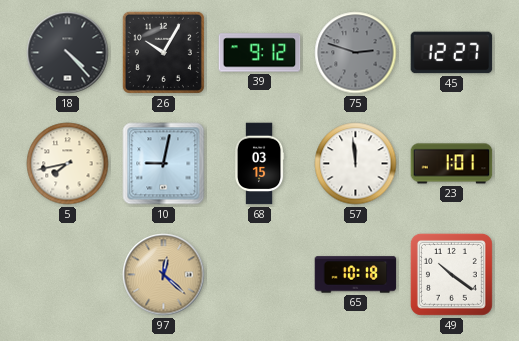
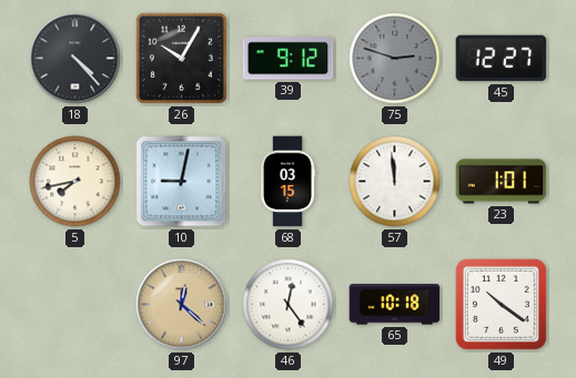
46: none -> 12:24 (289, 305)
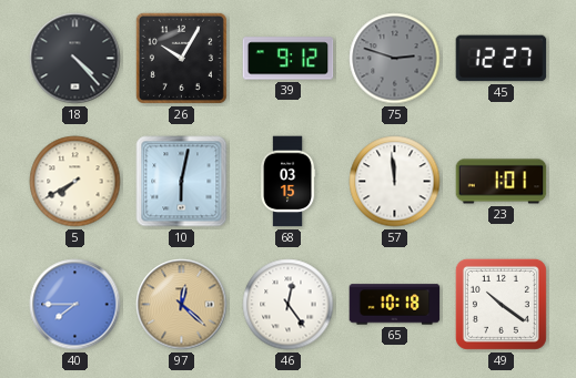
5: 7:43 -> 7:40 (75, 182)
10: 9:02 -> 6:02 (182, 182)
40: none -> 7:45 (75, 305)
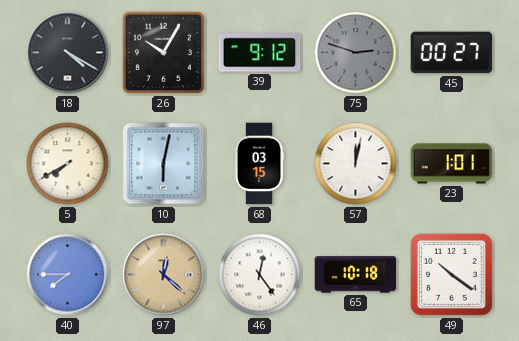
18: 4:23 -> 4:20 (68, 53)
45: 12:27 -> 00:27 (452, 53)
57: 11:59 -> 12:02 (356, 164)
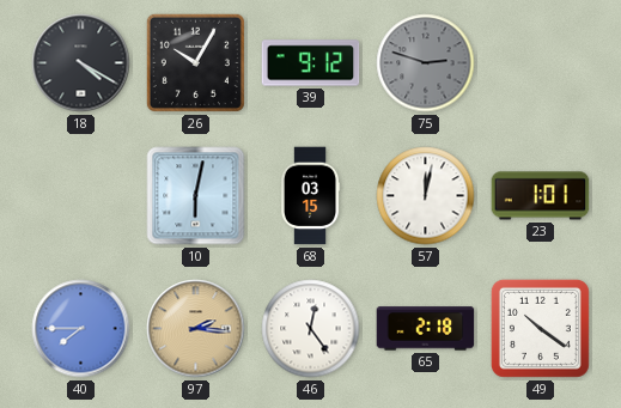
45: 00:27 -> none (452, 53)
5: 7:40 -> none (68, 164)
97: 12:22 -> 2:16 (196, 329)
65: 10:18 -> 2:18 (426, 329)
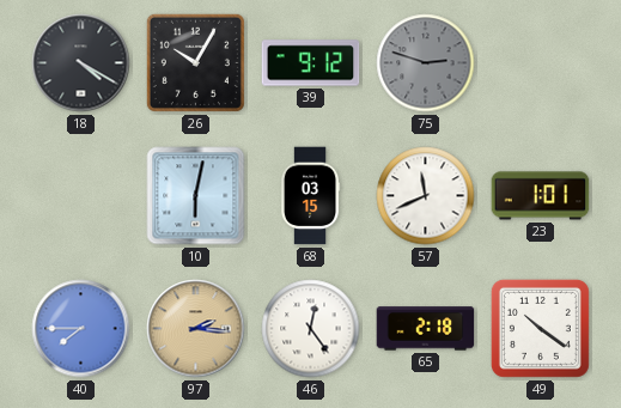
57: 12:02 -> 11:41 (426, 196)
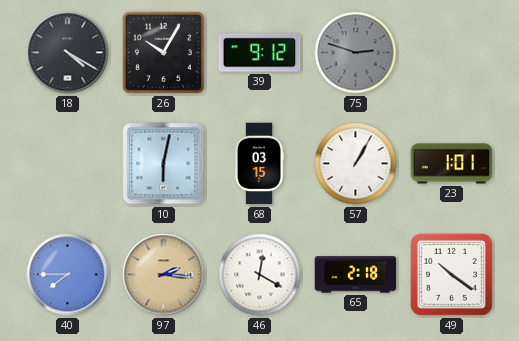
57: 11:41 -> 1:05 (356, 164)
46: 12:24 -> 12:20 (260, 275)
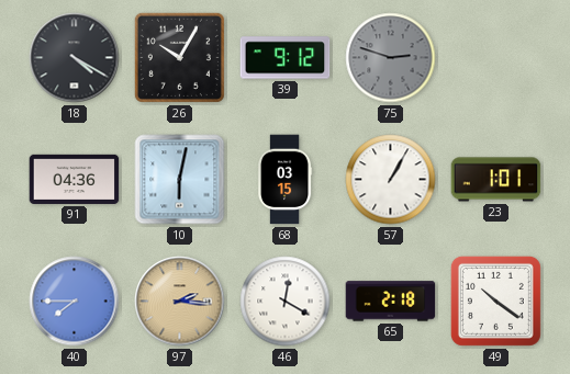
91: none -> 04:36 (75, 179)
